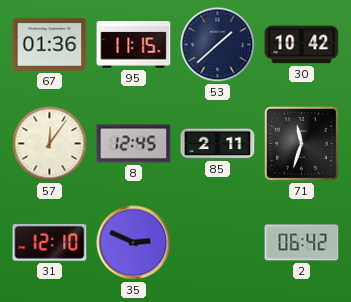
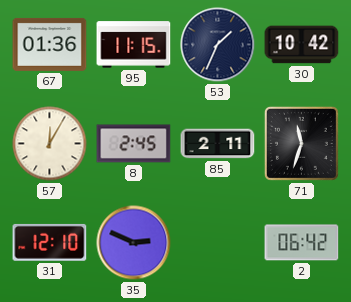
53: 1:38 -> 1:34 (218, 45)
57: 12:06 -> 12:05 (50, 144)
8: 12:45 -> 2:45 (134, 144)
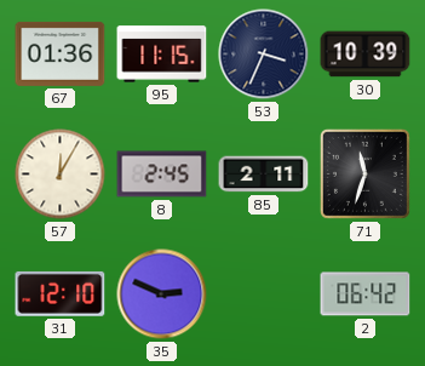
53: 1:34 -> 3:34 (264, 55)
30: 10:42 -> 10:39 (366, 55)
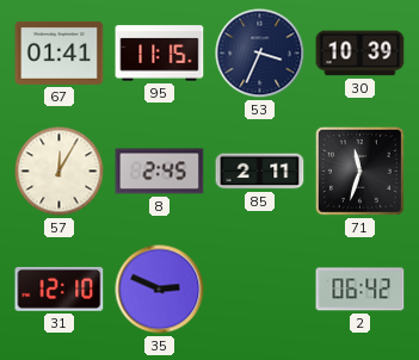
67: 01:36 -> 01:41 (60, 52)
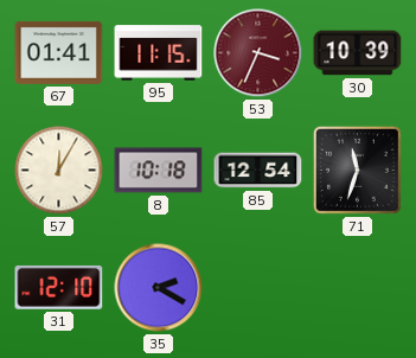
53 dial: navy -> burgundy (258, 53)
8: 2:45 -> 10:18 (159, 171)
85: 2:11 -> 12:54 (258, 171)
35: 2:49 -> 2:20 (159, 288)
2: 06:42 -> none (361, 290)
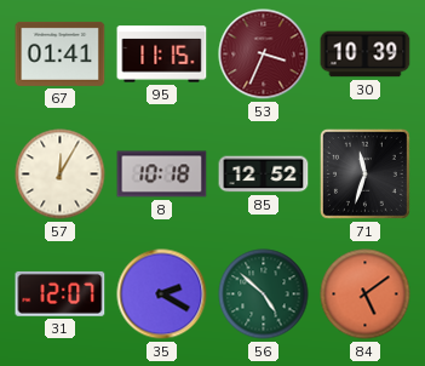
85: 12:54 -> 12:52 (264, 175)
31: 12:10 -> 12:07 (61, 293)
56: none -> 4:52 (264, 294)
84: none -> 5:09 (366, 294)
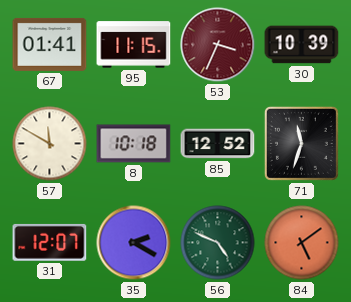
57: 12:05 -> 11:50 (50, 144)
56: 4:52 -> 4:49 (218, 243)
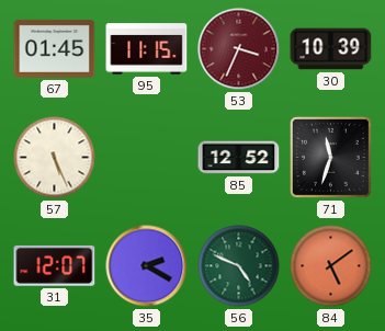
67: 01:41 -> 01:45 (55, 48)
57: 11:50 -> 5:26 (55, 158)
8: 10:18 -> none (134, 144)
